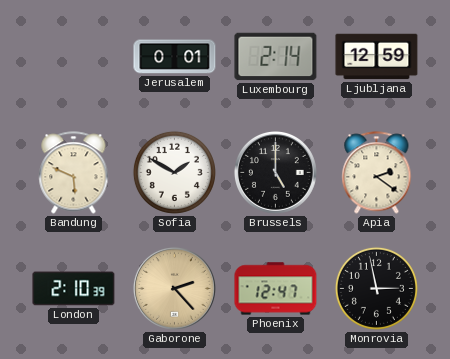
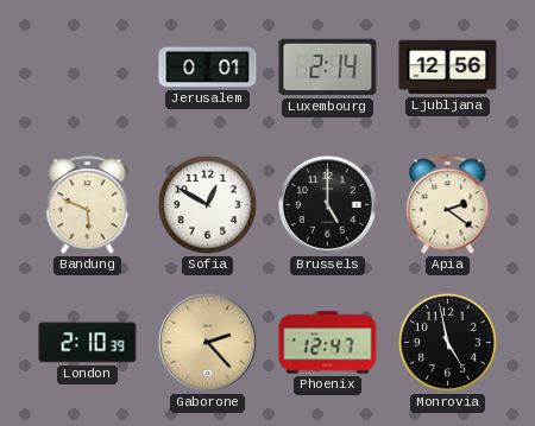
Ljubljana: 12:59 -> 12:56 (448, 68)
Sofia: 1:50 -> 12:50 (207, 204)
Monrovia: 2:58 -> 4:58 (447, 342)
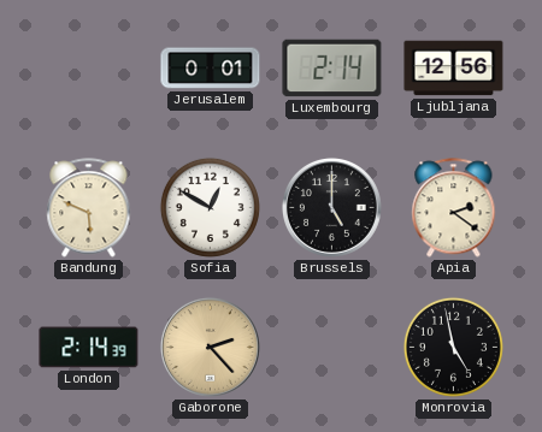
London: 2:10 -> 2:14 (89, 348)
Phoenix: 12:47 -> none (328, 343)
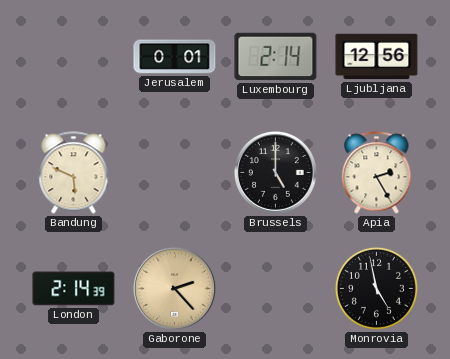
Sofia: 12:50 -> none (210, 207)
Apia: 2:21 -> 2:25 (377, 173)
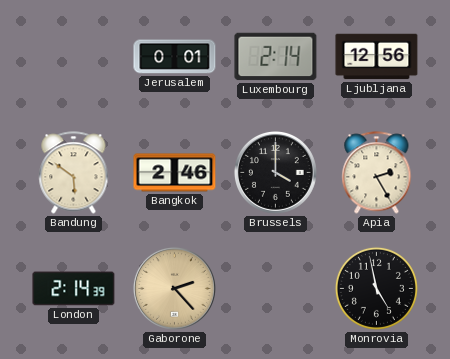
Bandung: 5:49 -> 5:51 (74, 173)
Bangkok: none -> 2:46 (175, 173)
Brussels: 5:00 -> 4:00 (275, 172)
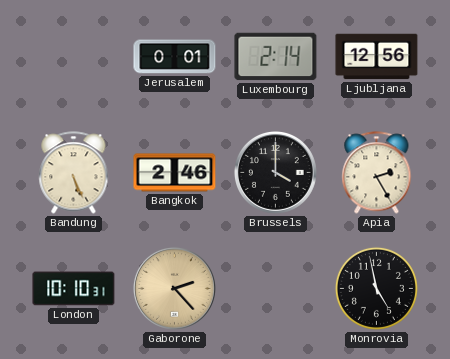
Bandung: 5:51 -> 5:26 (74, 173)
London: 2:14 -> 10:10 (74, 289)
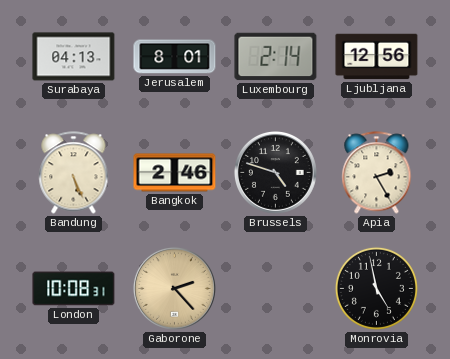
Surabaya: none -> 04:13 (74, 57)
Jerusalem: 0:01 -> 8:01 (175, 57)
Brussels: 4:00 -> 4:48 (275, 172)
London: 10:10 -> 10:08 (74, 289)
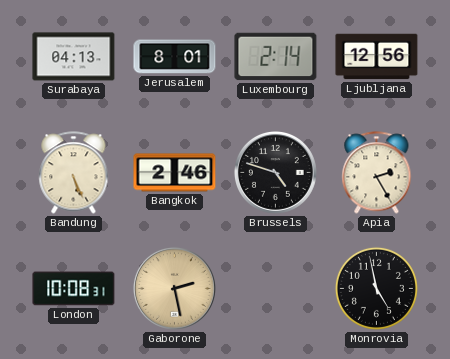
Gaborone: 2:23 -> 2:28 (174, 288)
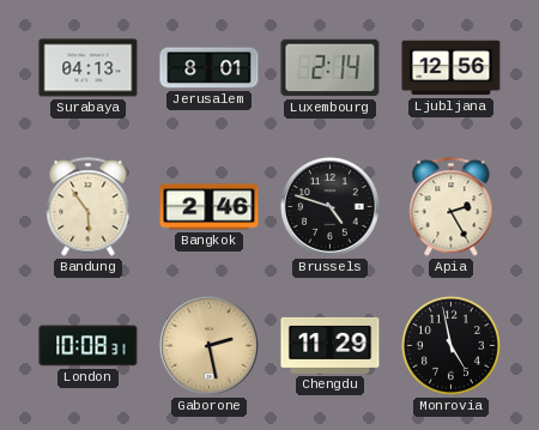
Bandung: 5:26 -> 5:54 (89, 207)
Chengdu: none -> 11:29 (331, 345)
